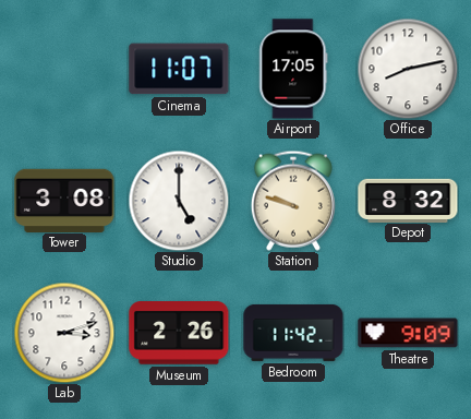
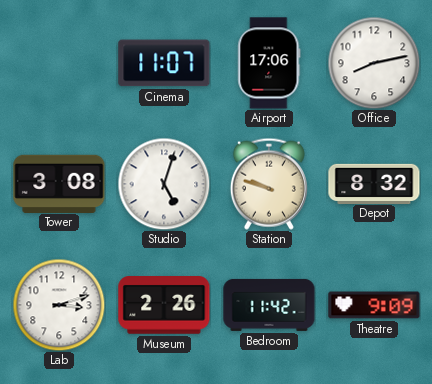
Airport: 17:05 -> 17:06 (269, 63)
Studio: 5:00 -> 5:03 (164, 184)
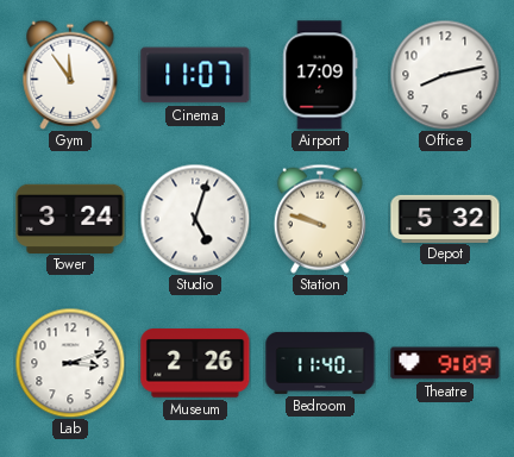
Gym: none -> 11:54 (70, 75)
Airport: 17:06 -> 17:09 (320, 75)
Tower: 3:08 -> 3:24 (70, 218)
Depot: 8:32 -> 5:32 (445, 218)
Bedroom: 11:42 -> 11:40 (320, 363)
